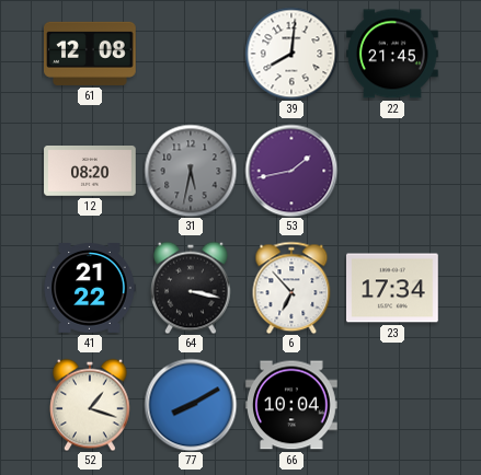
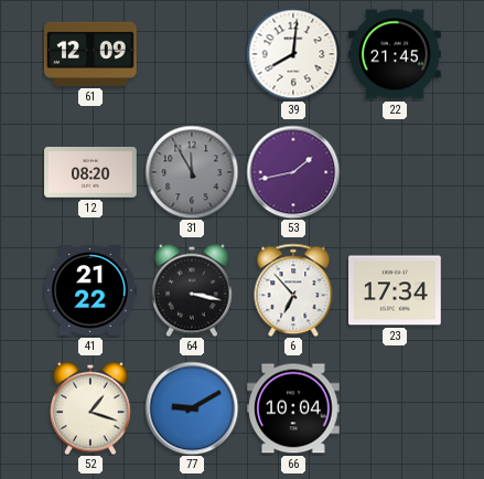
61: 12:08 -> 12:09 (92, 54)
31: 5:32 -> 11:55 (192, 172)
77: 8:10 -> 9:10 (192, 408)
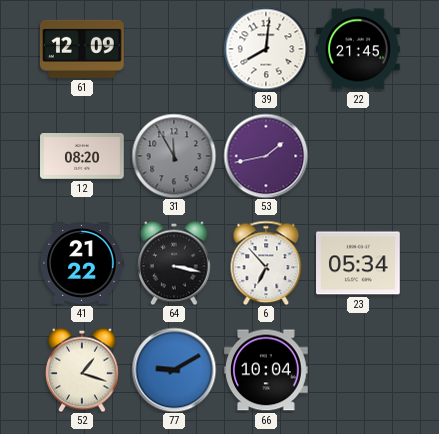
23: 17:34 -> 05:34 (359, 263)
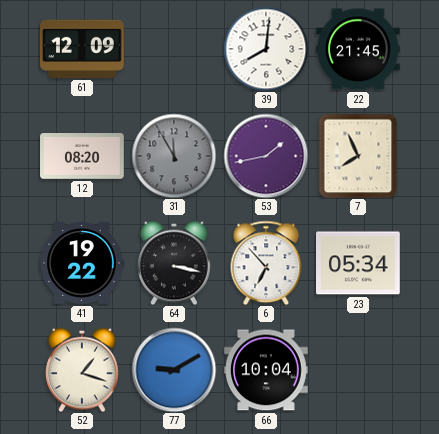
7: none -> 7:56 (358, 156)
41: 21:22 -> 19:22 (82, 264)
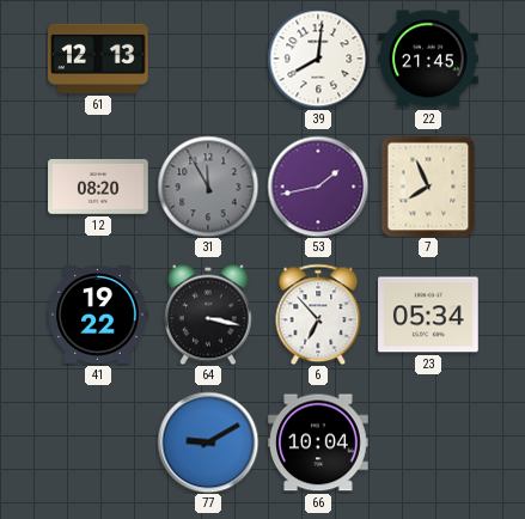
61: 12:09 -> 12:13 (99, 59)
52: 1:18 -> none (83, 370)
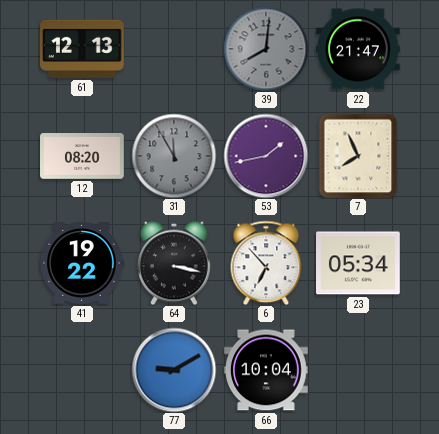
39 dial: white -> grey (266, 49)
22: 21:45 -> 21:47 (358, 49)
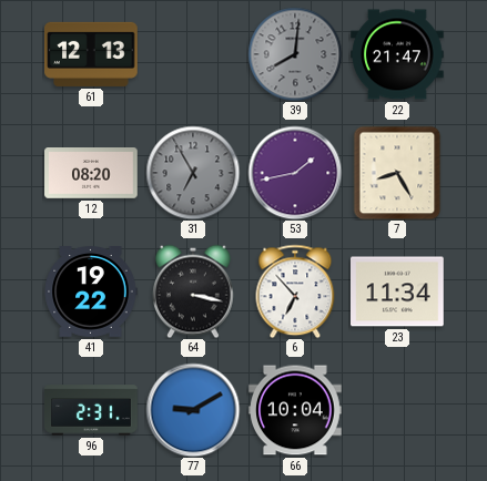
31: 11:55 -> 6:55 (193, 173)
7: 7:56 -> 8:25 (397, 173)
23: 05:34 -> 11:34 (398, 291)
96: none -> 2:31 (91, 410)
